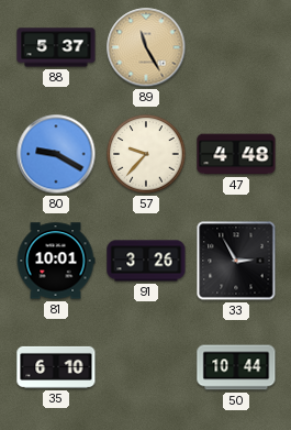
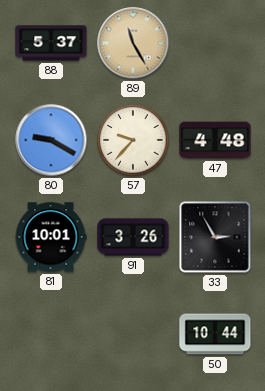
35: 6:10 -> none (56, 367)
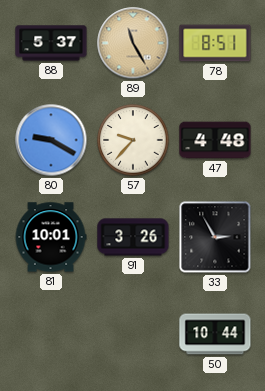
78: none -> 8:51 (215, 43)
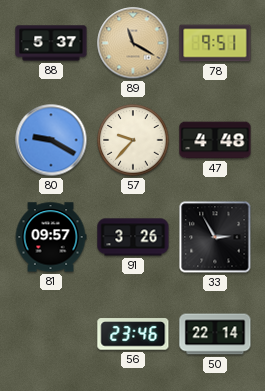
89: 11:25 -> 11:20 (133, 43)
78: 8:51 -> 9:51 (215, 43)
81: 10:01 -> 09:57 (51, 237)
56: none -> 23:46 (133, 334)
50: 10:44 -> 22:14 (215, 334)
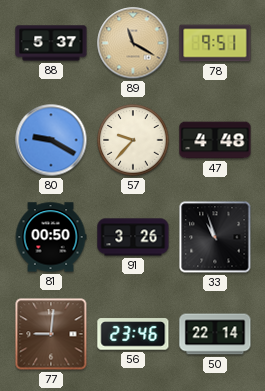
81: 09:57 -> 00:50 (51, 237)
33: 2:55 -> 10:57 (215, 237)
77: none -> 9:01 (51, 334)
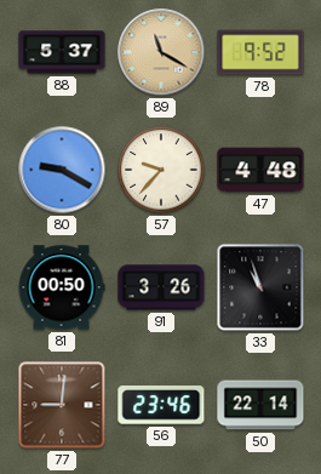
78: 9:51 -> 9:52 (260, 52)
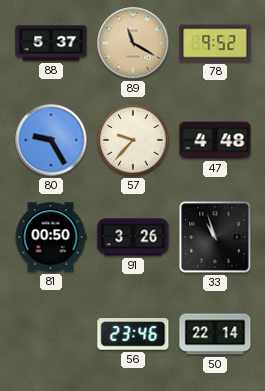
80: 9:20 -> 9:25 (51, 140)
77: 9:01 -> none (62, 405)
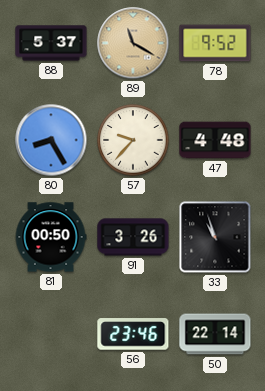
80: 9:25 -> 8:25 (51, 140)
